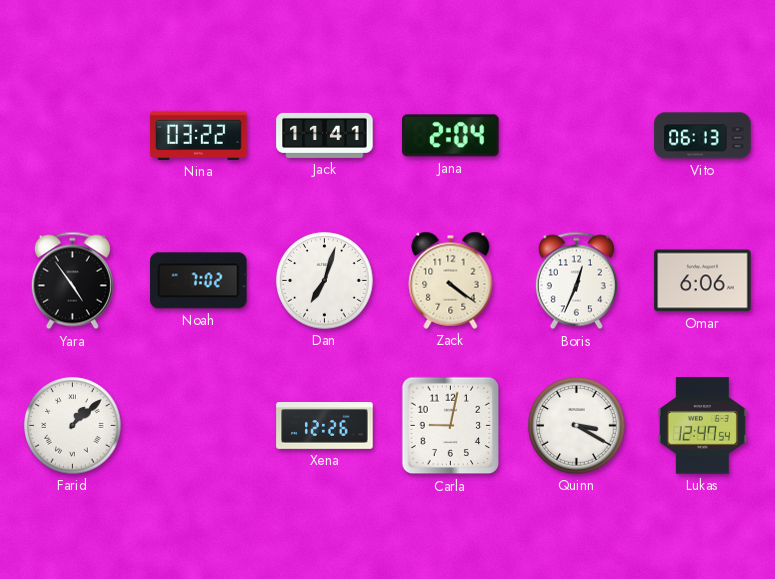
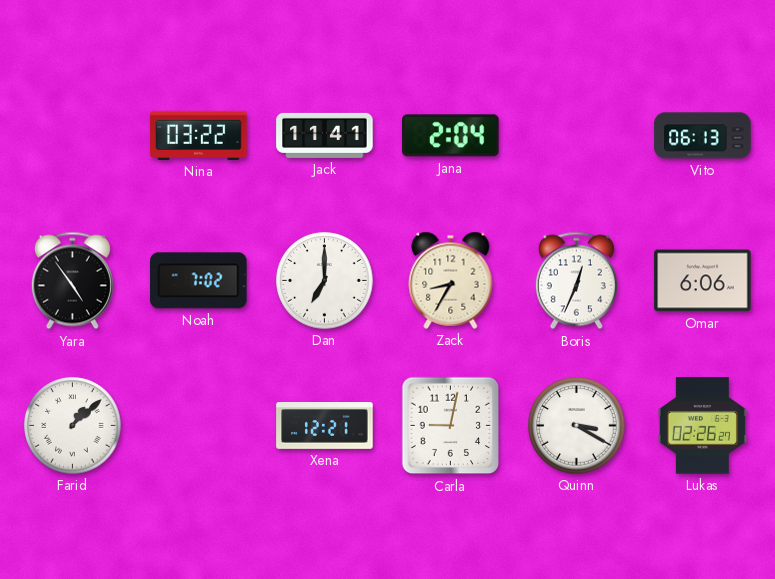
Dan: 7:03 -> 7:00 (325, 281)
Zack: 4:21 -> 8:35 (451, 280)
Xena: 12:26 -> 12:21 (325, 426)
Lukas: 12:47 -> 02:26 (702, 426)
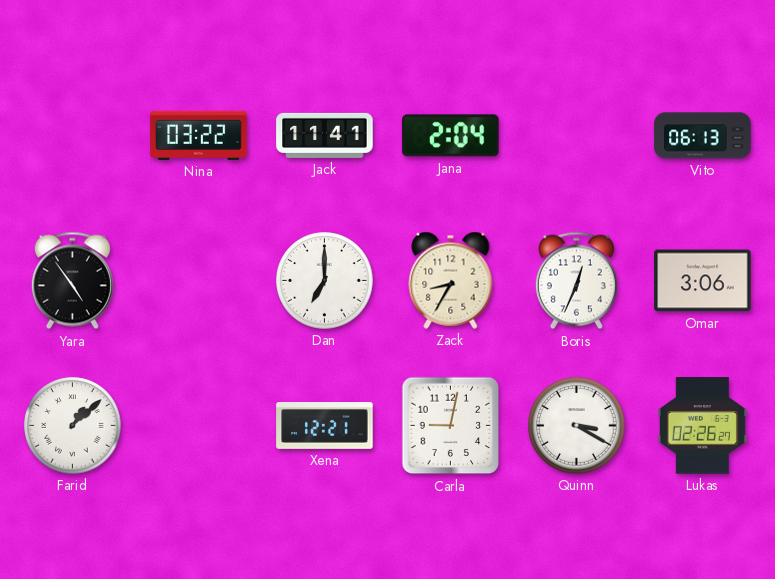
Noah: 7:02 -> none (199, 281)
Omar: 6:06 -> 3:06 (703, 281)
